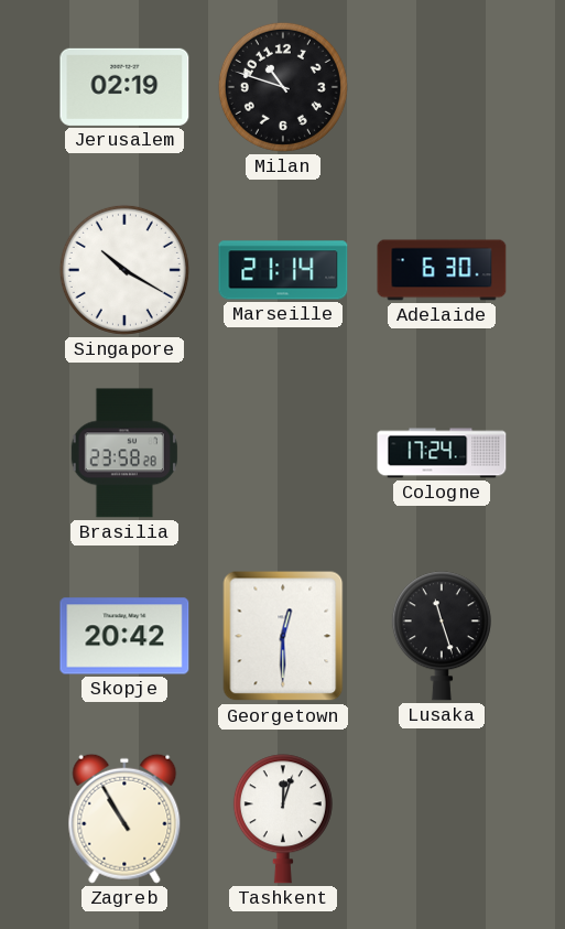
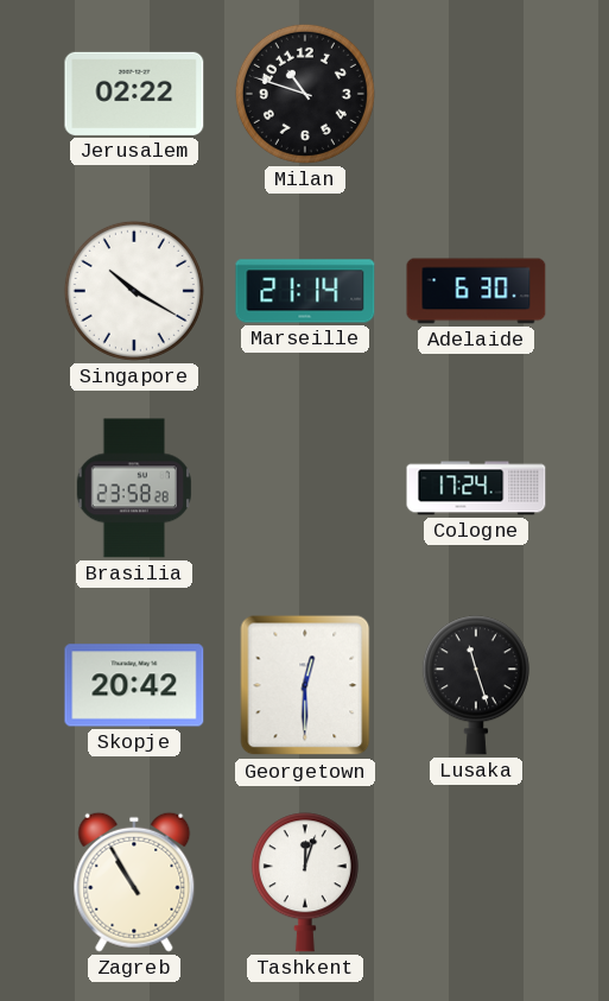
Jerusalem: 02:19 -> 02:22 (134, 94)
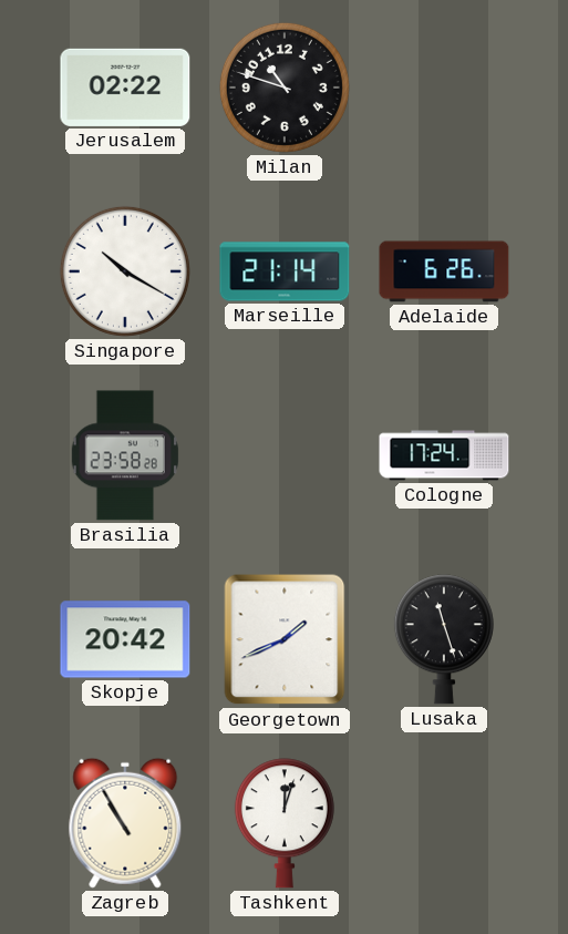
Adelaide: 6:30 -> 6:26 (444, 271)
Georgetown: 12:30 -> 1:41 (285, 639)
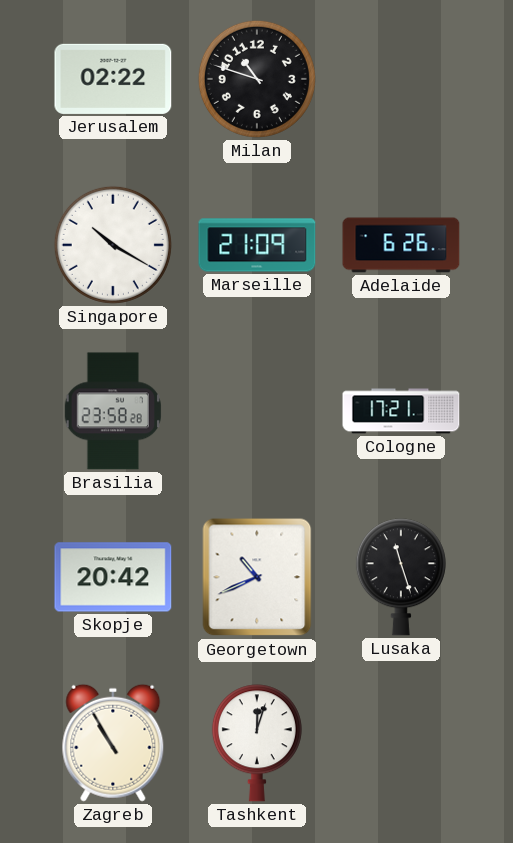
Marseille: 21:14 -> 21:09 (257, 245)
Cologne: 17:24 -> 17:21 (401, 411)
Georgetown: 1:41 -> 10:41 (257, 577)
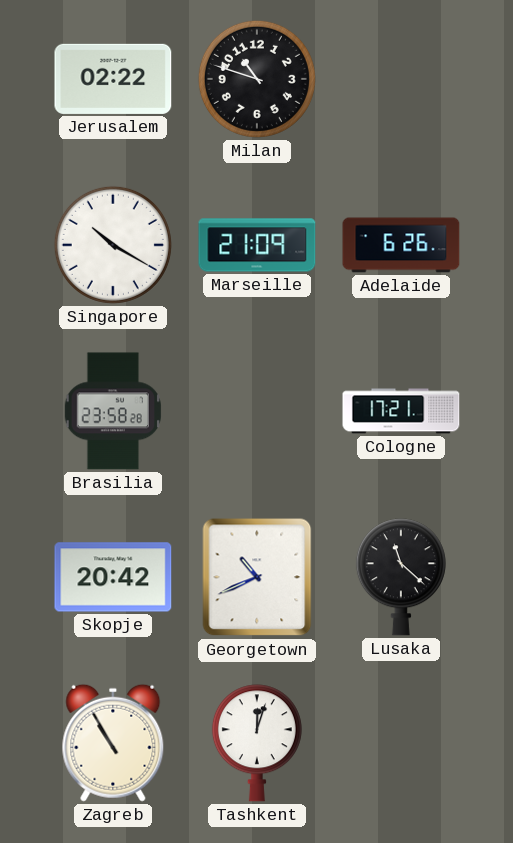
Lusaka: 11:27 -> 11:22 (401, 577)
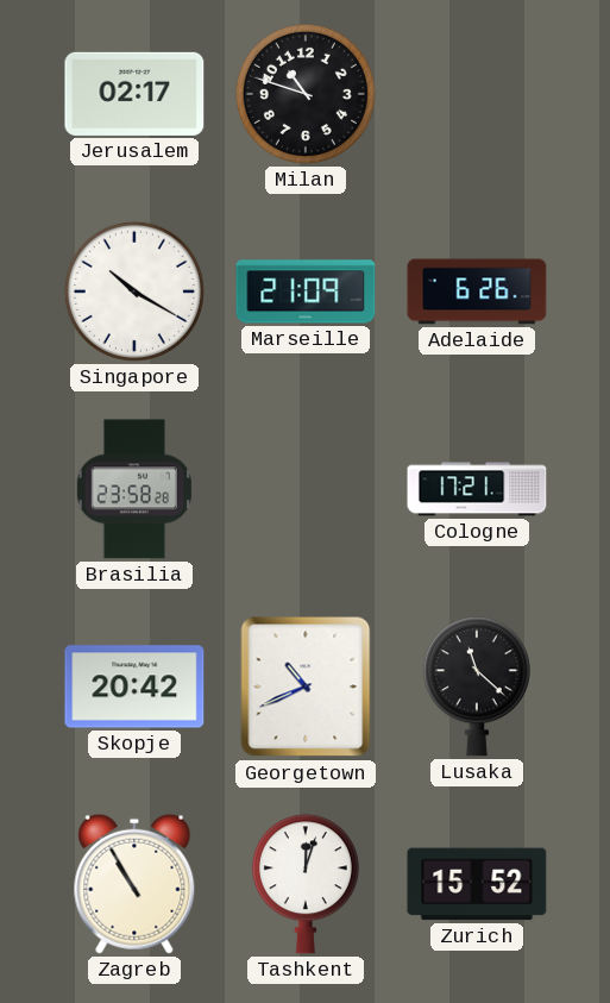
Jerusalem: 02:22 -> 02:17 (134, 94)
Zurich: none -> 15:52 (477, 884)
